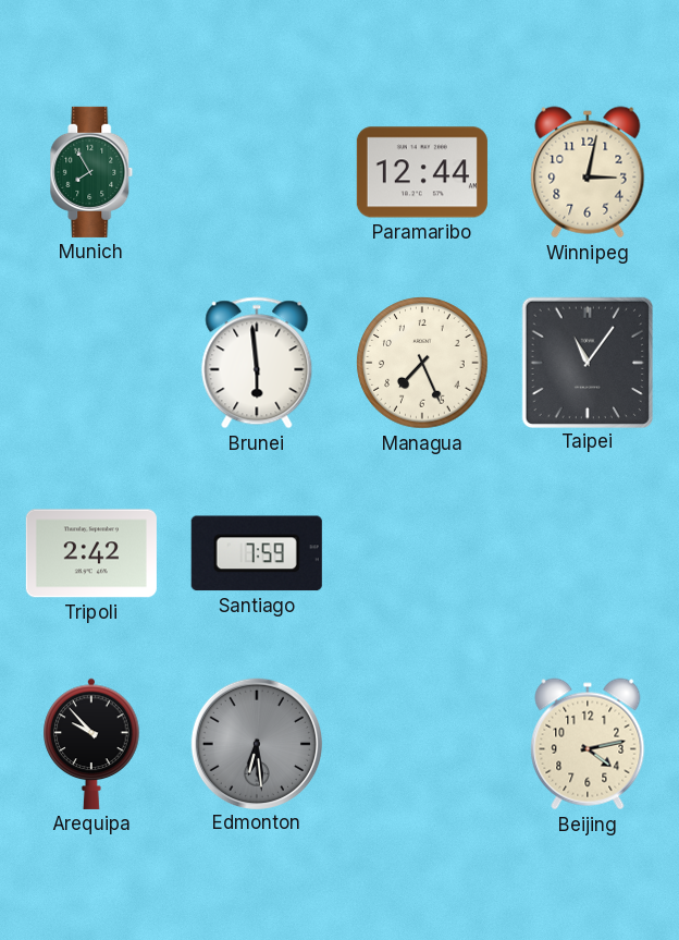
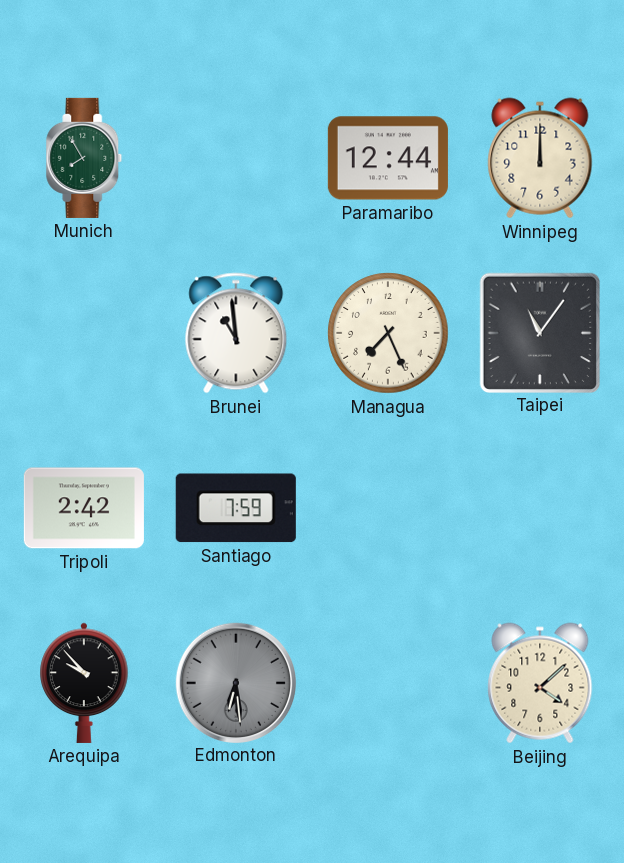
Winnipeg: 3:02 -> 12:00 (540, 158)
Brunei: 5:59 -> 10:59 (236, 333)
Beijing: 4:13 -> 4:08 (540, 683)
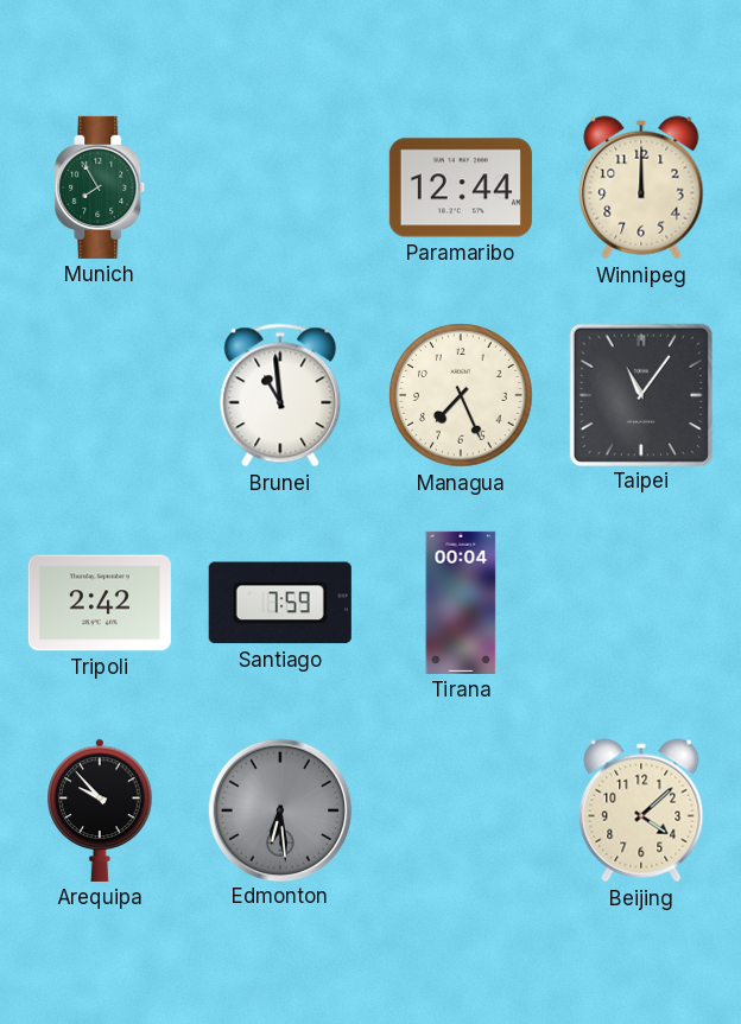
Tirana: none -> 00:04 (461, 603)
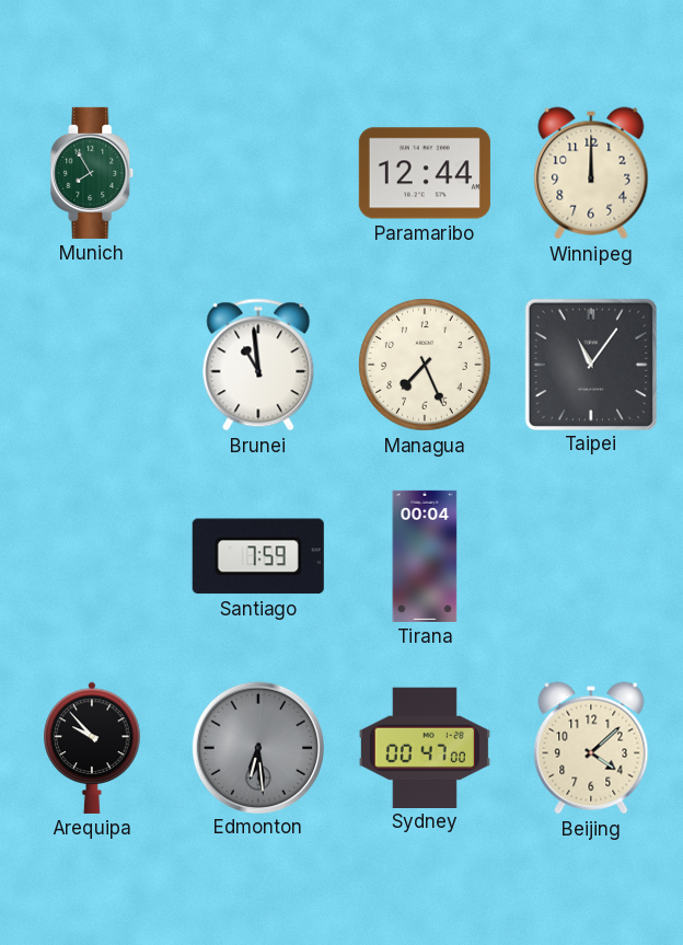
Tripoli: 2:42 -> none (100, 603)
Sydney: none -> 00:47 (425, 747)
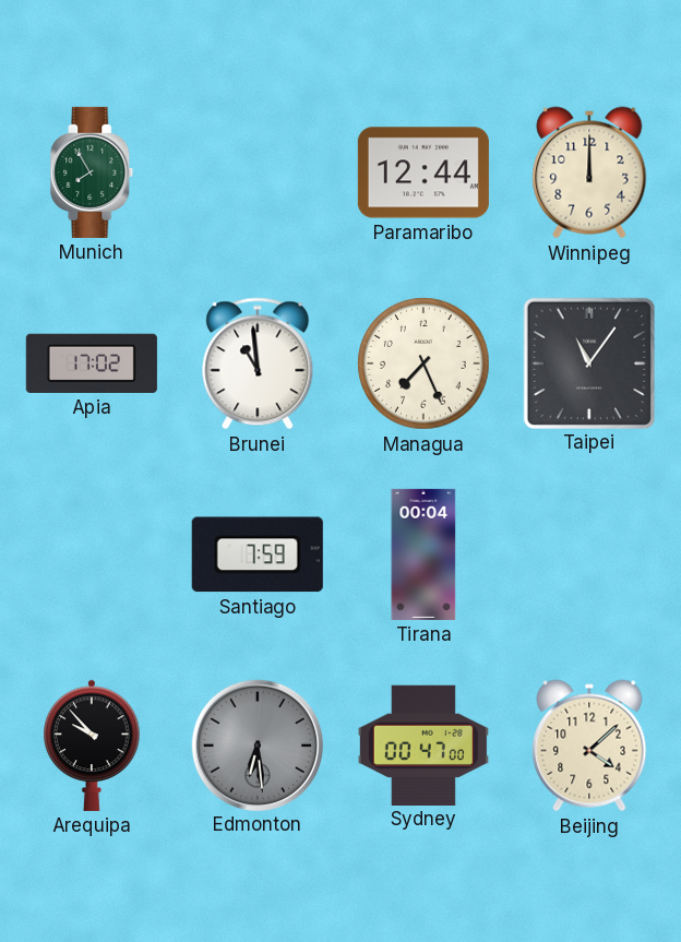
Apia: none -> 17:02 (92, 363)
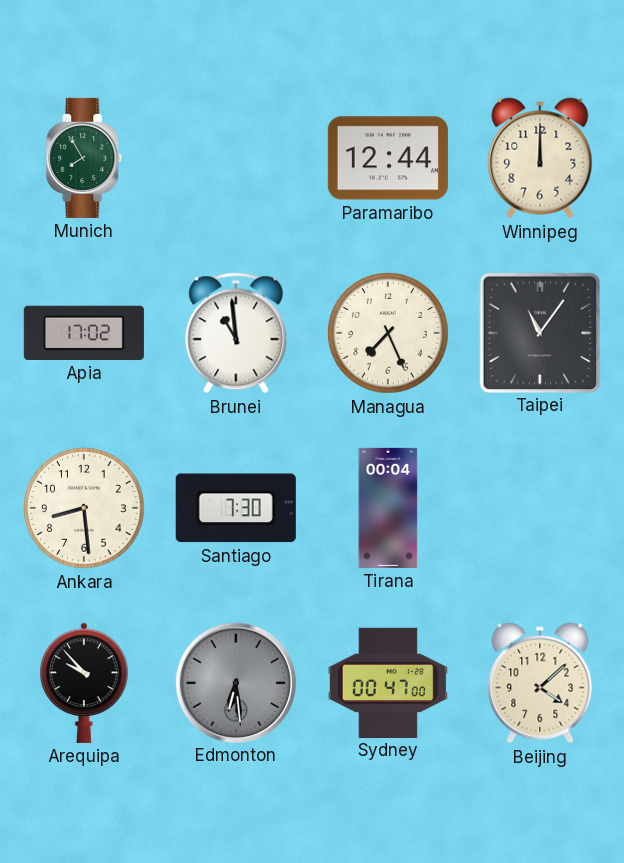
Ankara: none -> 8:29 (84, 508)
Santiago: 7:59 -> 7:30 (236, 508)
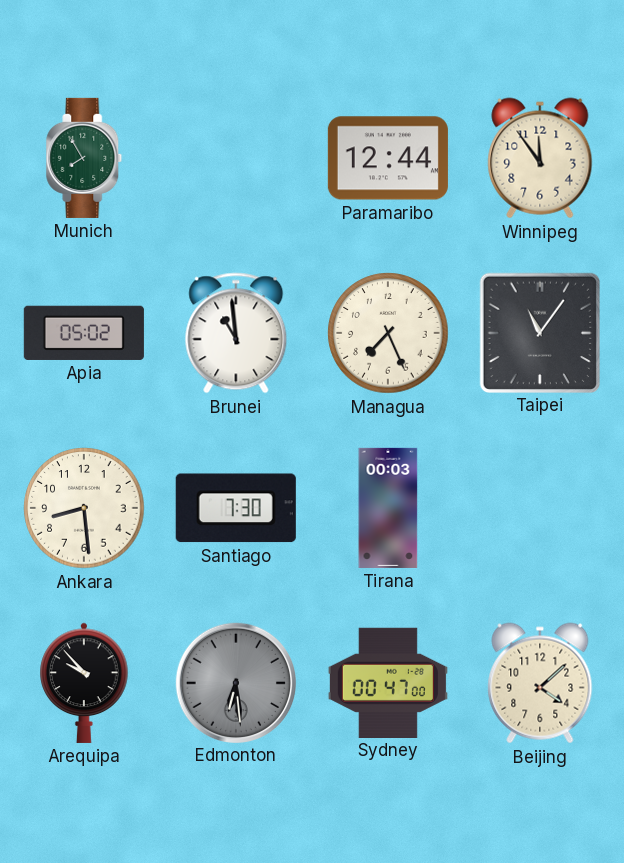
Winnipeg: 12:00 -> 11:54 (540, 158)
Apia: 17:02 -> 05:02 (84, 333)
Tirana: 00:04 -> 00:03 (388, 508)
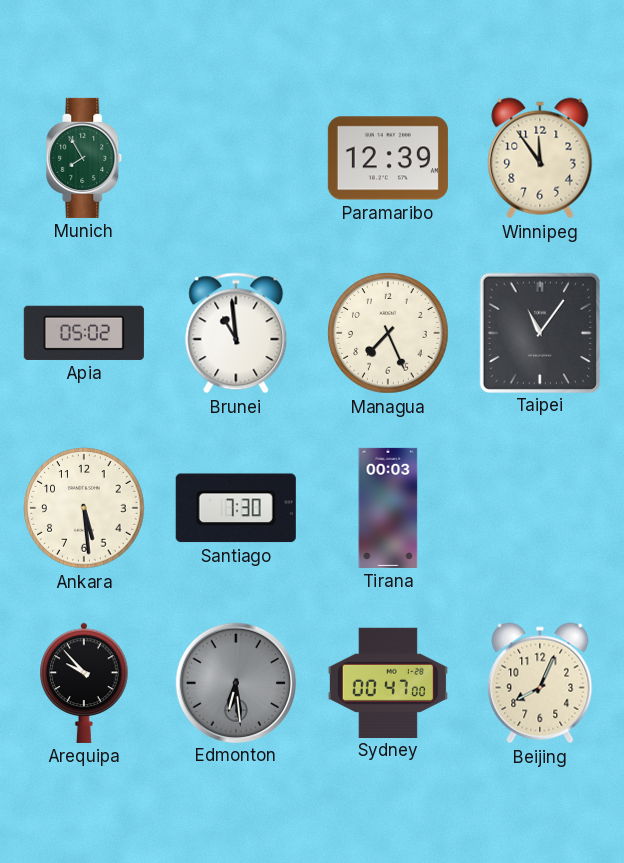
Paramaribo: 12:44 -> 12:39 (388, 158)
Ankara: 8:29 -> 5:29 (84, 508)
Beijing: 4:08 -> 8:04 (540, 683)
